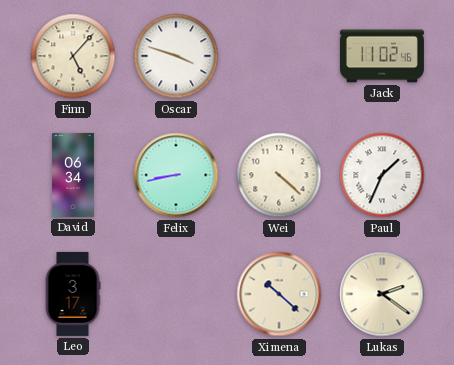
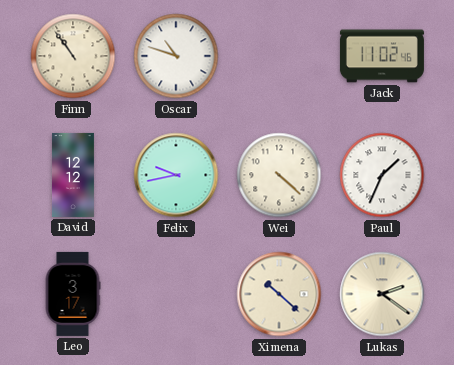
Finn: 5:07 -> 10:54 (73, 56)
Oscar: 3:48 -> 10:48 (176, 56)
David: 06:34 -> 12:12 (73, 175)
Felix: 8:43 -> 9:43 (176, 175)
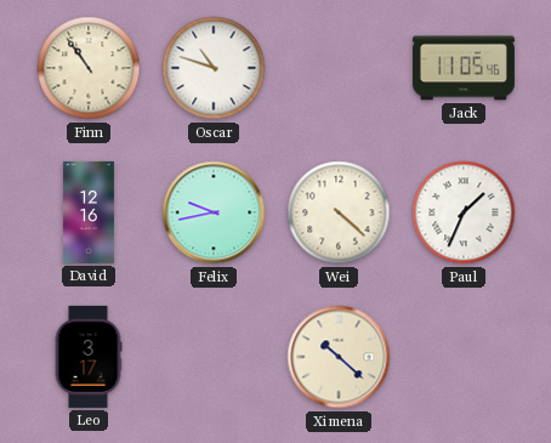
Jack: 11:02 -> 11:05 (464, 68)
David: 12:12 -> 12:16 (89, 212)
Lukas: 2:21 -> none (382, 294)
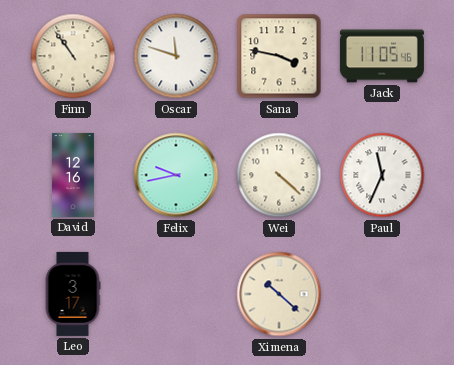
Oscar: 10:48 -> 11:48 (176, 56)
Sana: none -> 3:47 (279, 56)
Paul: 1:34 -> 11:34 (382, 175)
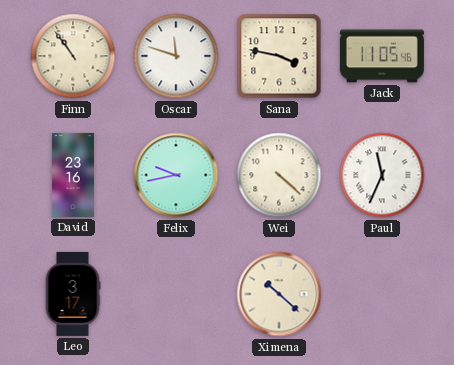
David: 12:16 -> 23:16 (73, 175)
